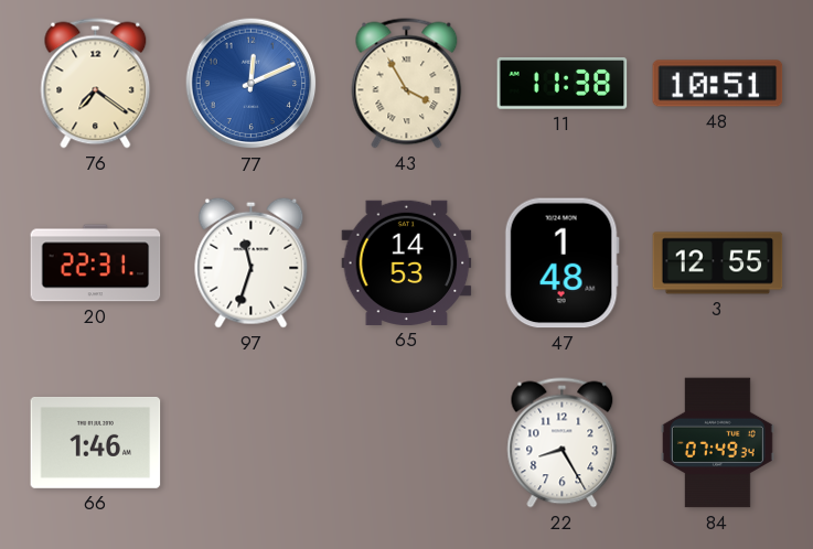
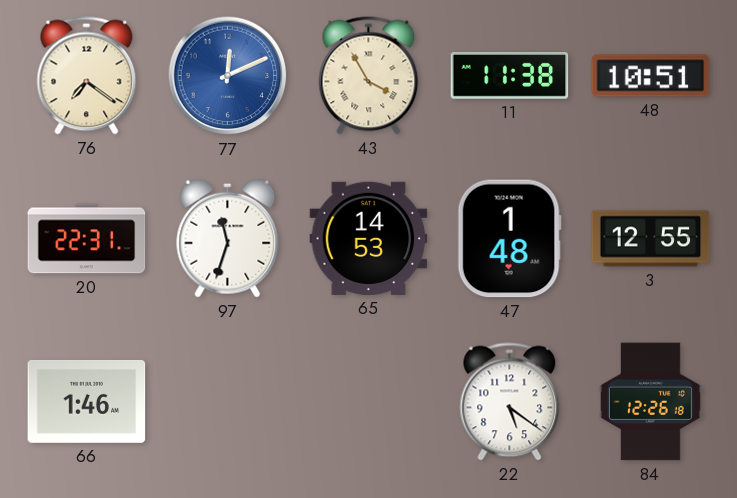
22: 8:25 -> 5:21 (510, 402)
84: 07:49 -> 12:26 (650, 402)
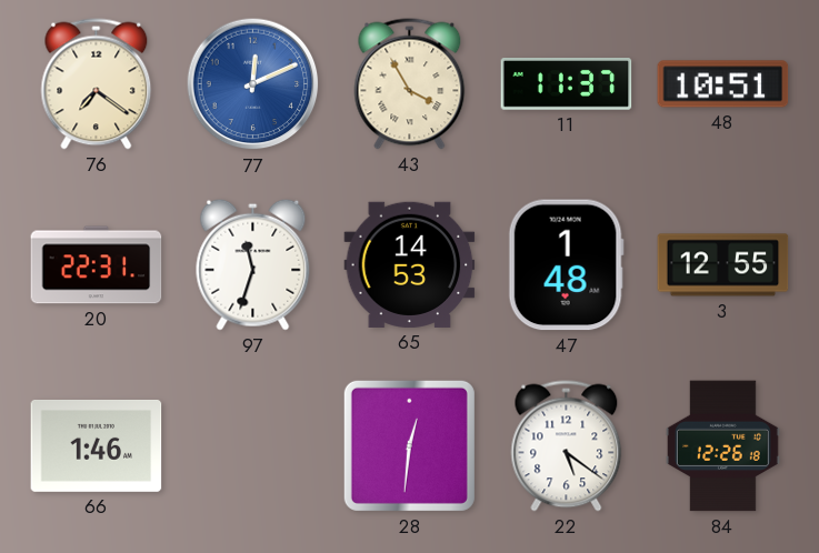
11: 11:38 -> 11:37 (567, 84)
28: none -> 12:31 (409, 445)
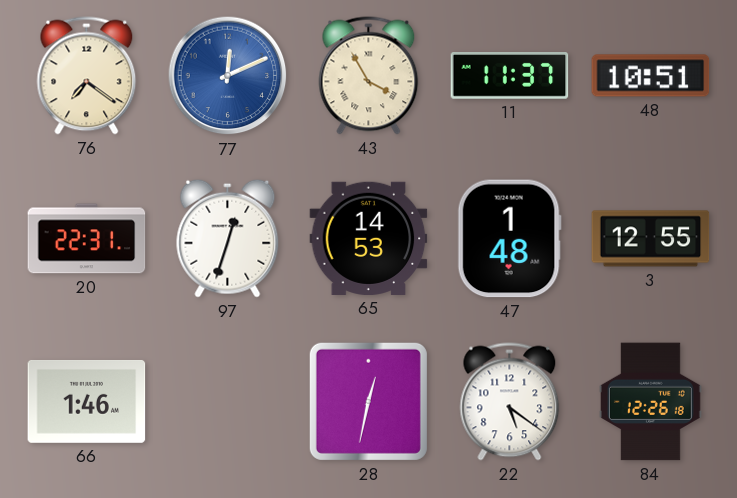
97: 11:33 -> 12:33 (228, 238)
28: 12:31 -> 12:32 (368, 401)
